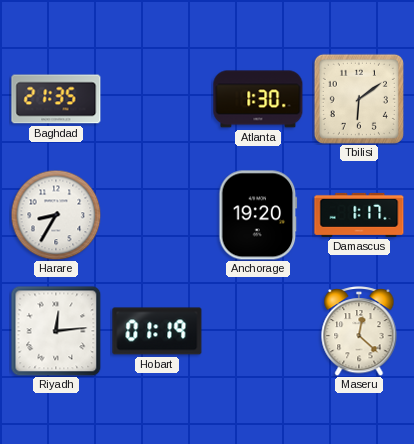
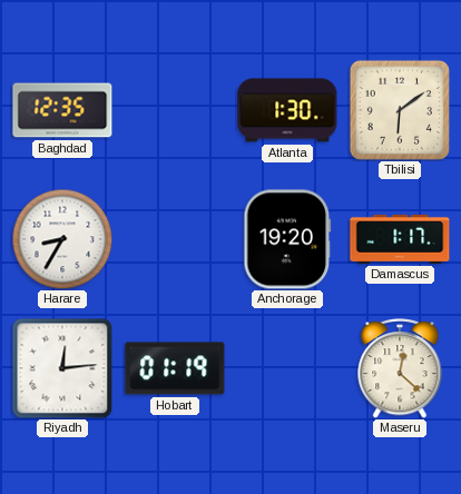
Baghdad: 21:35 -> 12:35 (62, 110)
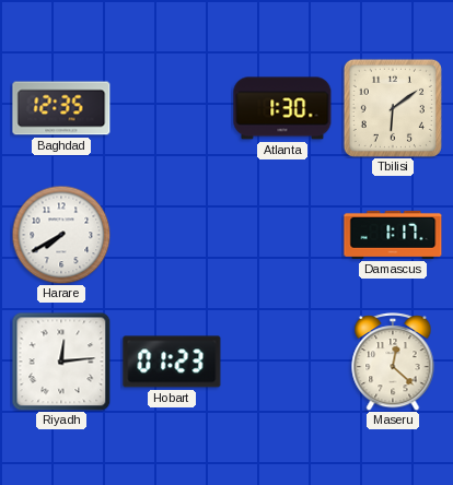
Harare: 8:35 -> 7:40 (61, 235)
Anchorage: 19:20 -> none (287, 239)
Hobart: 01:19 -> 01:23 (172, 362)
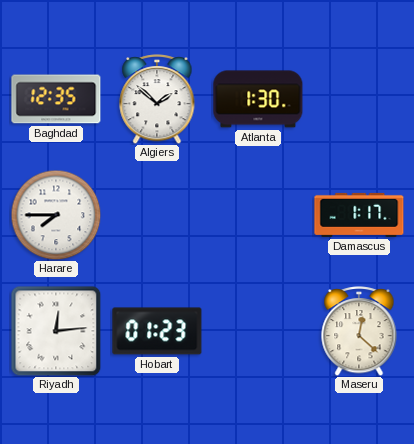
Algiers: none -> 1:52 (157, 100)
Tbilisi: 6:09 -> none (393, 108)
Harare: 7:40 -> 7:45 (56, 215)
